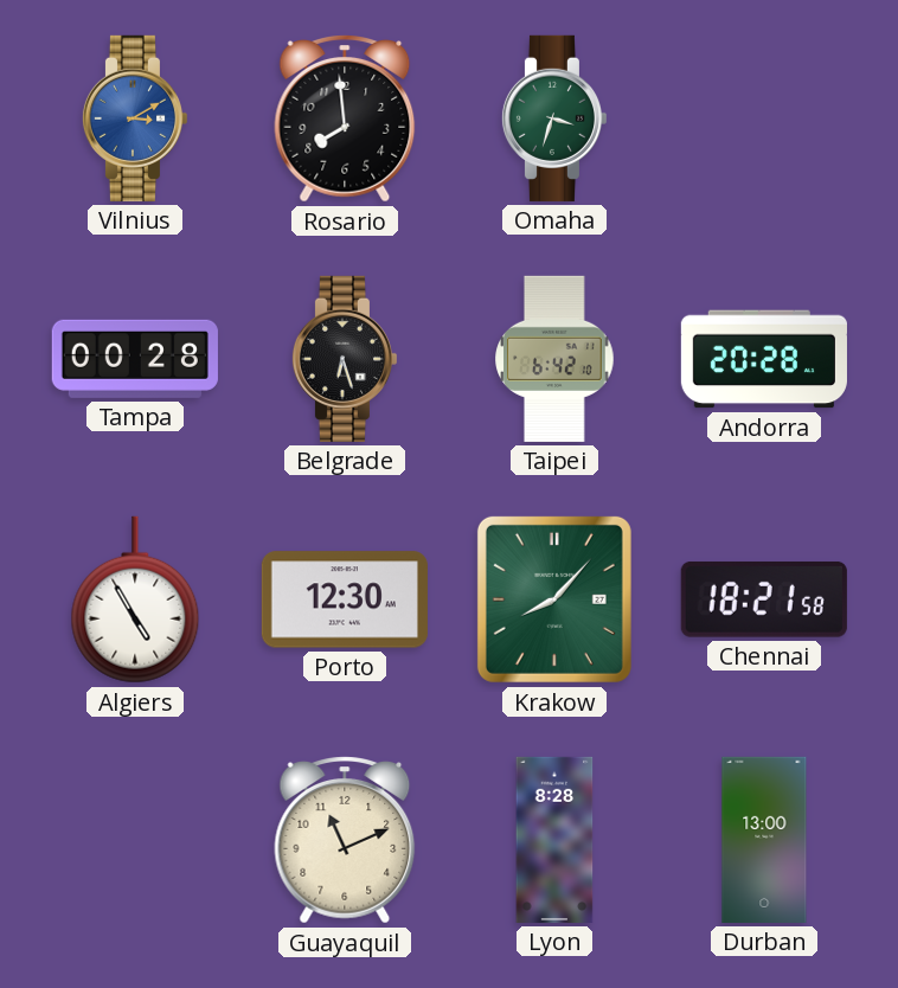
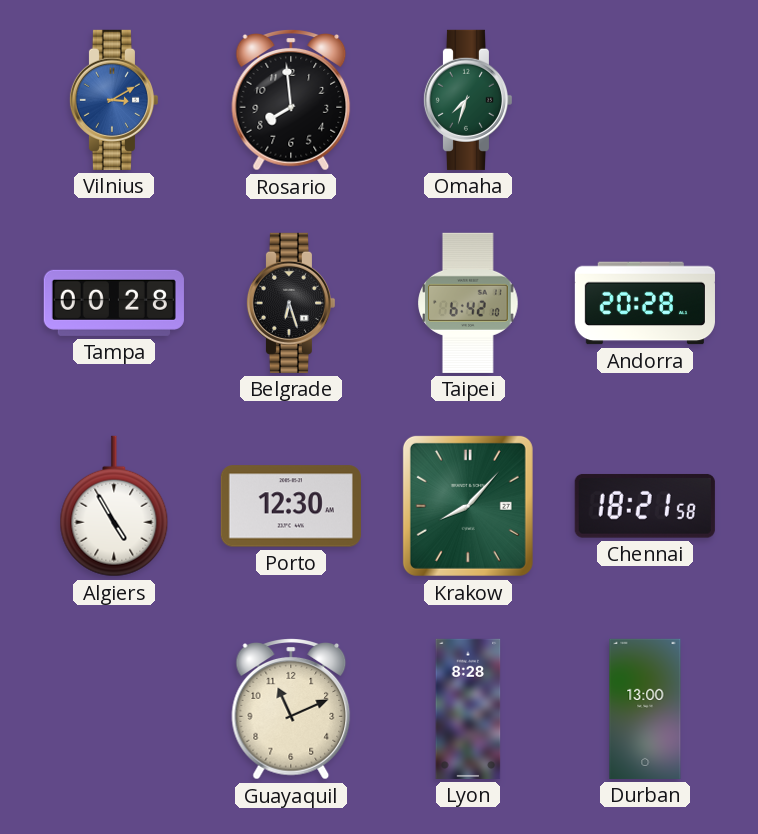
Omaha: 3:33 -> 7:33 (467, 100)
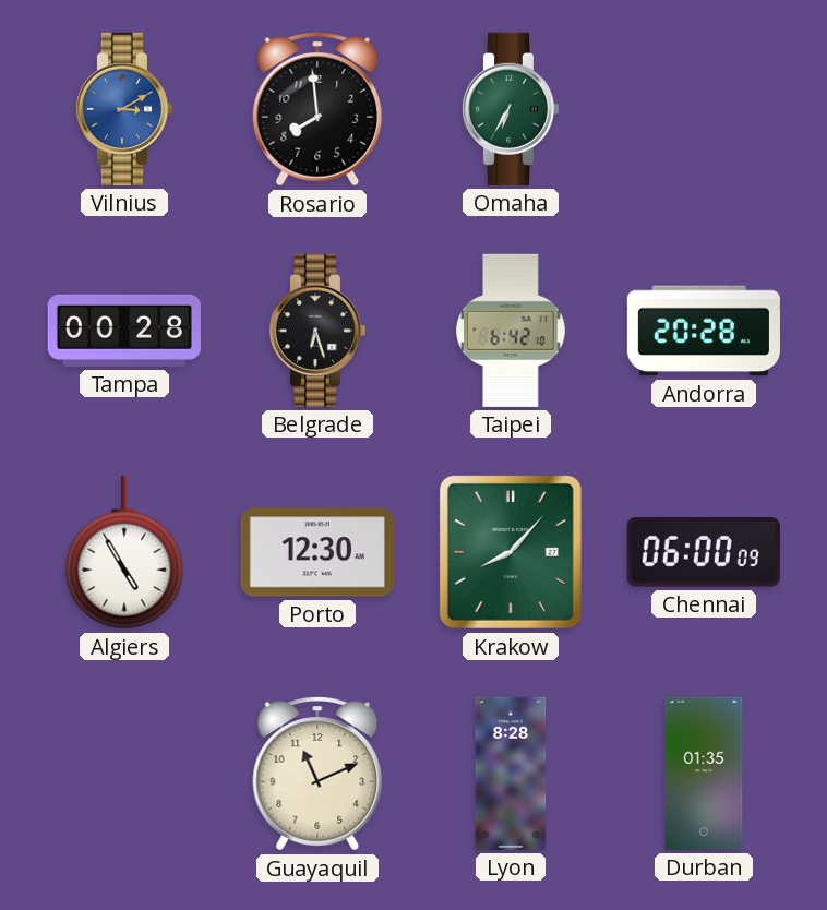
Omaha: 7:33 -> 6:35 (510, 109)
Chennai: 18:21 -> 06:00 (704, 552)
Durban: 13:00 -> 01:35 (704, 774)
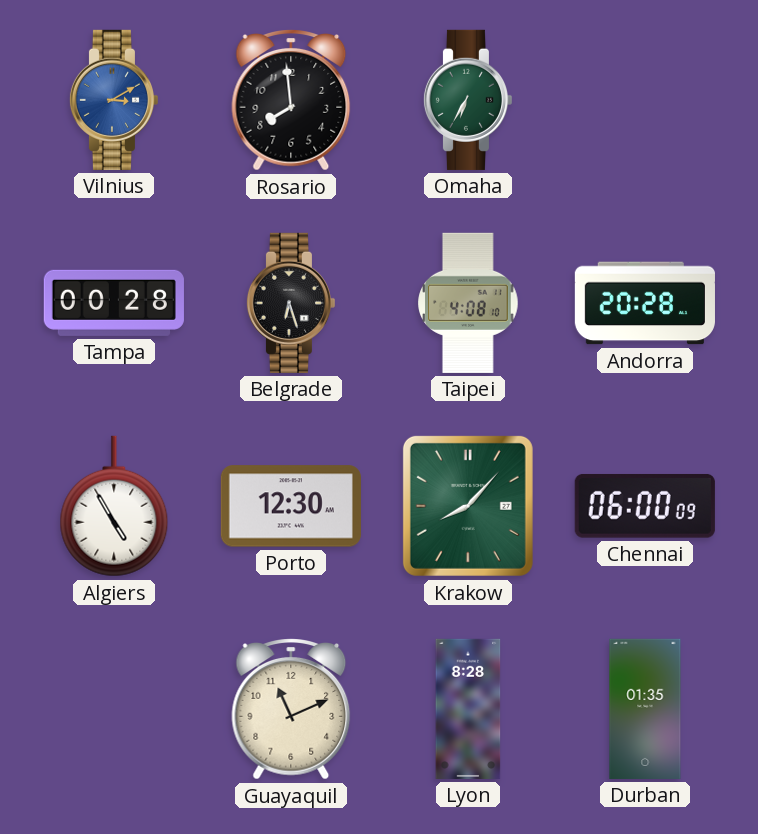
Taipei: 6:42 -> 4:08 (468, 303)
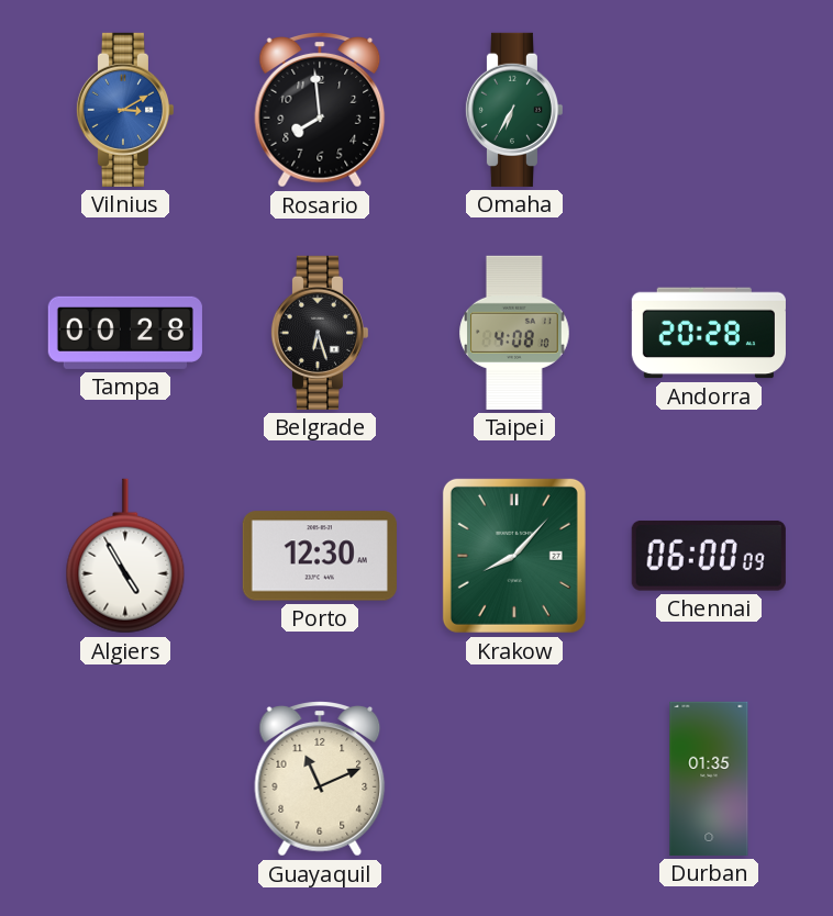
Lyon: 8:28 -> none (468, 709)
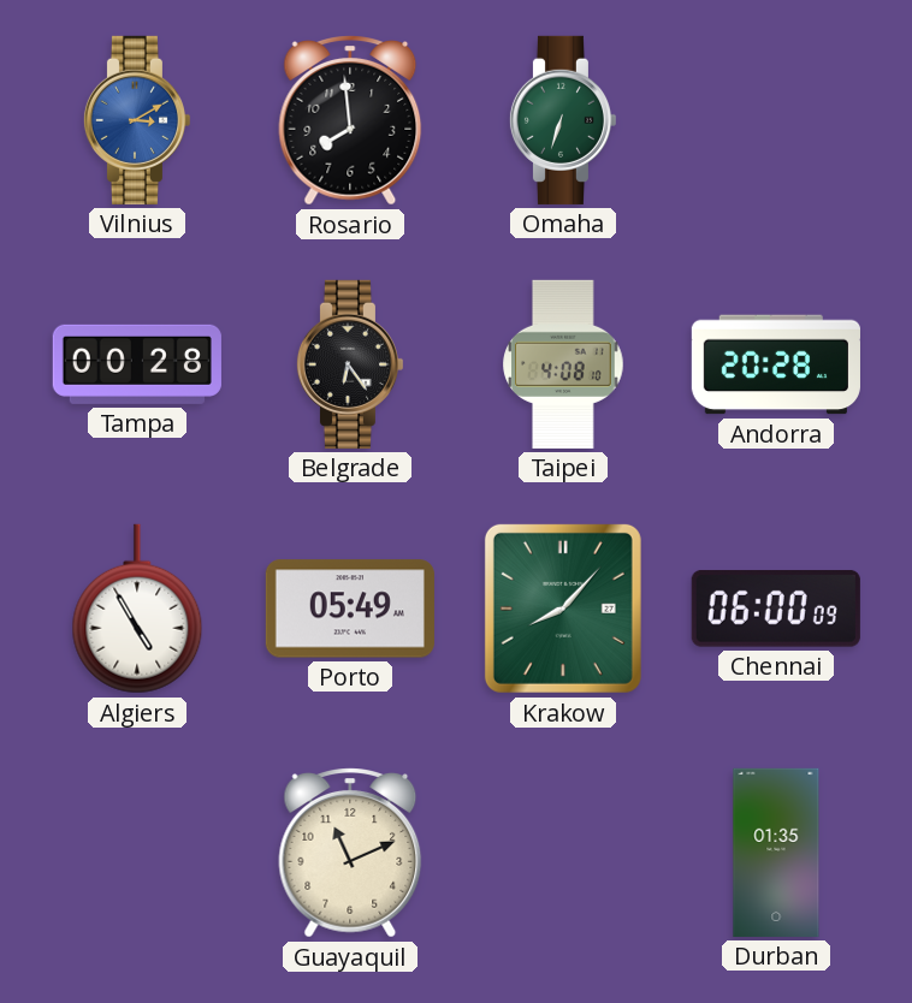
Omaha: 6:35 -> 6:33 (562, 120)
Belgrade: 6:27 -> 6:24 (349, 364)
Porto: 12:30 -> 05:49 (350, 609)
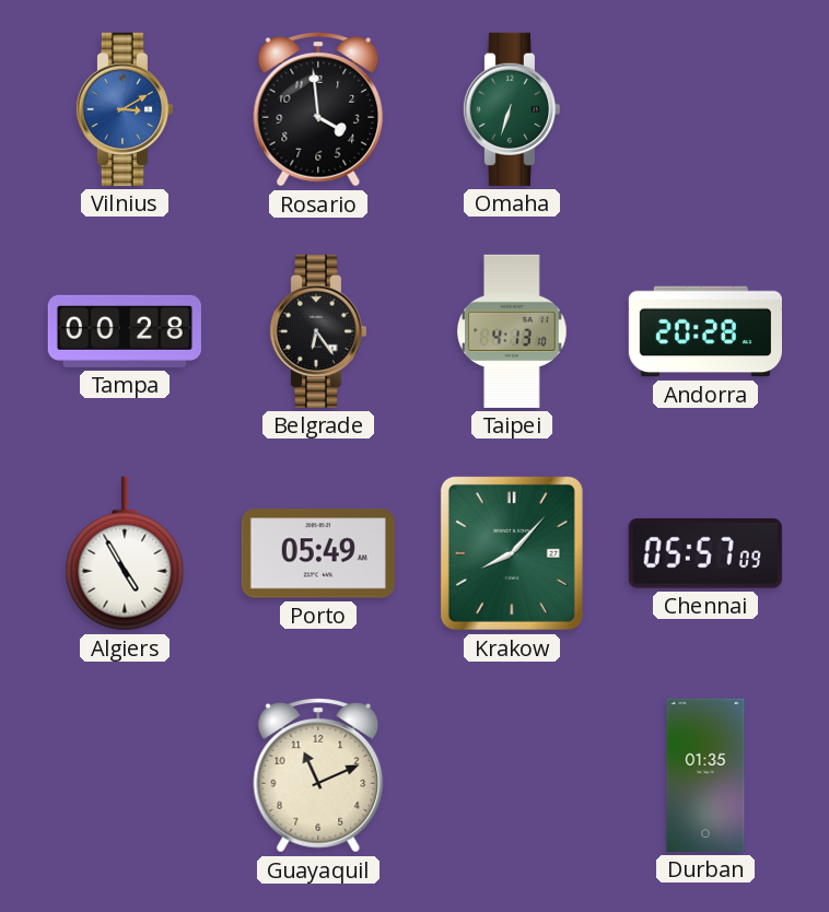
Rosario: 7:59 -> 3:59 (318, 109)
Taipei: 4:08 -> 4:13 (512, 331)
Chennai: 06:00 -> 05:57 (705, 553)
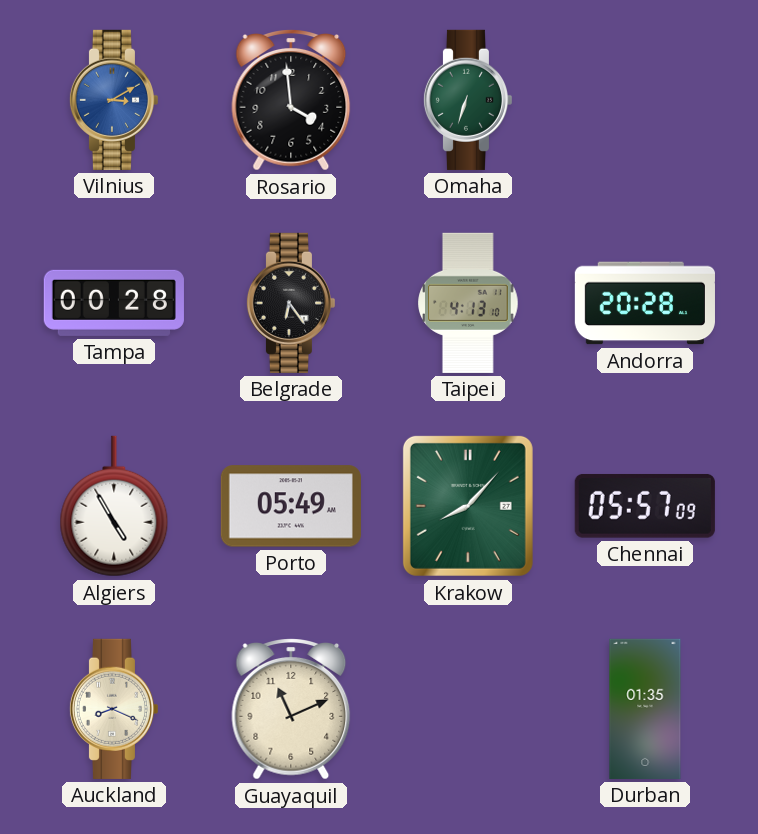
Auckland: none -> 8:19 (113, 709)
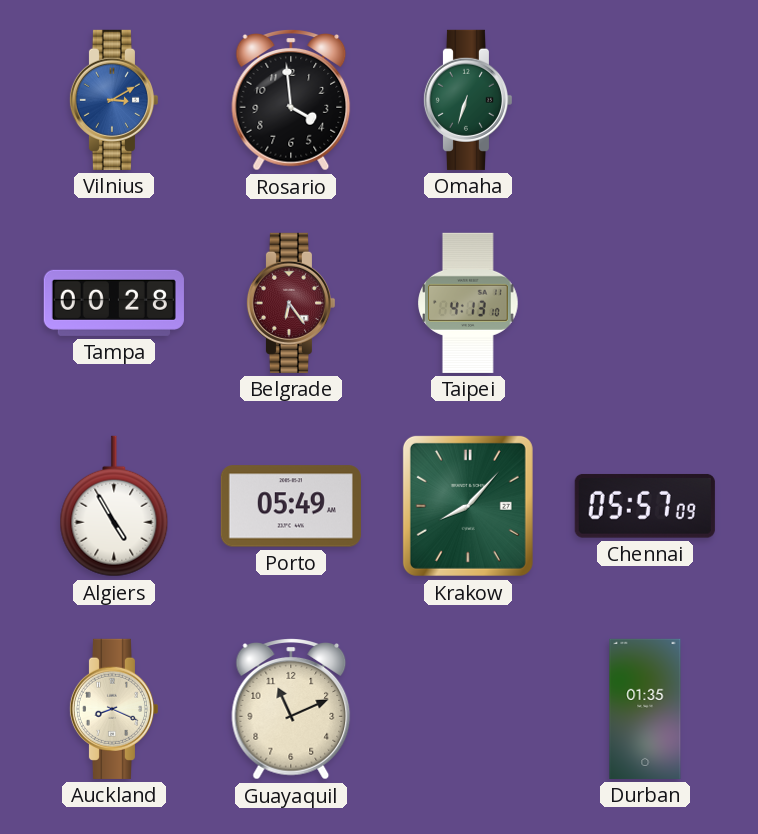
Belgrade dial: black -> burgundy (290, 303)
Andorra: 20:28 -> none (645, 303)
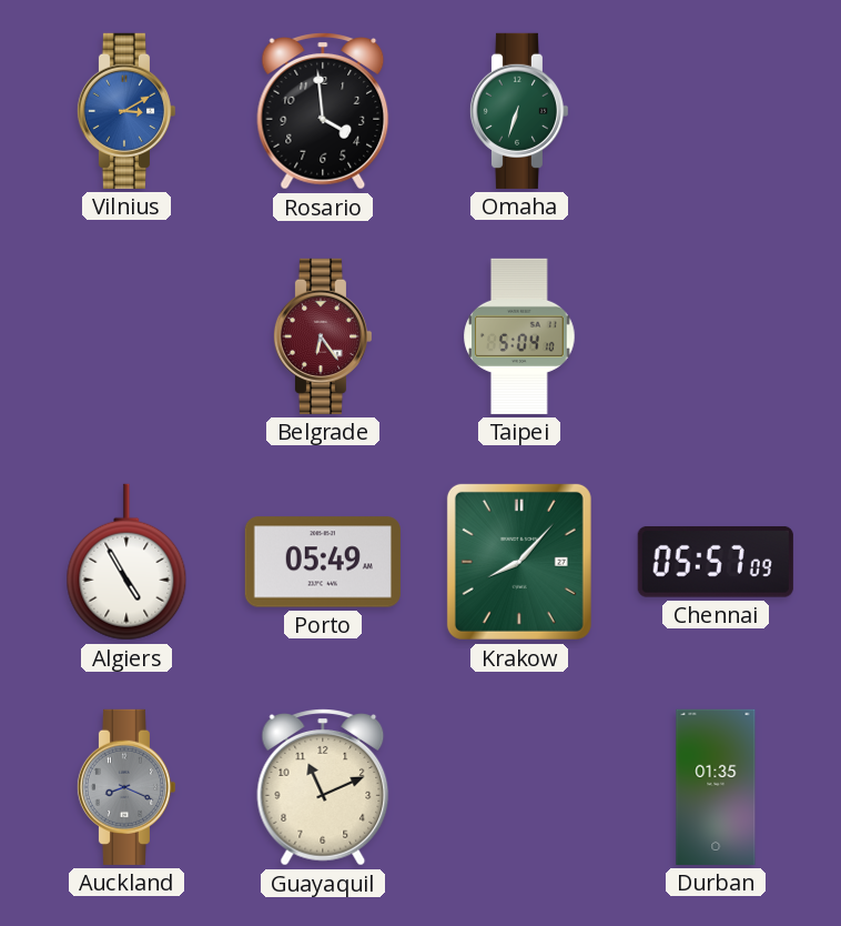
Tampa: 00:28 -> none (114, 303)
Taipei: 4:13 -> 5:04 (519, 336)
Auckland dial: cream -> grey (125, 787)
